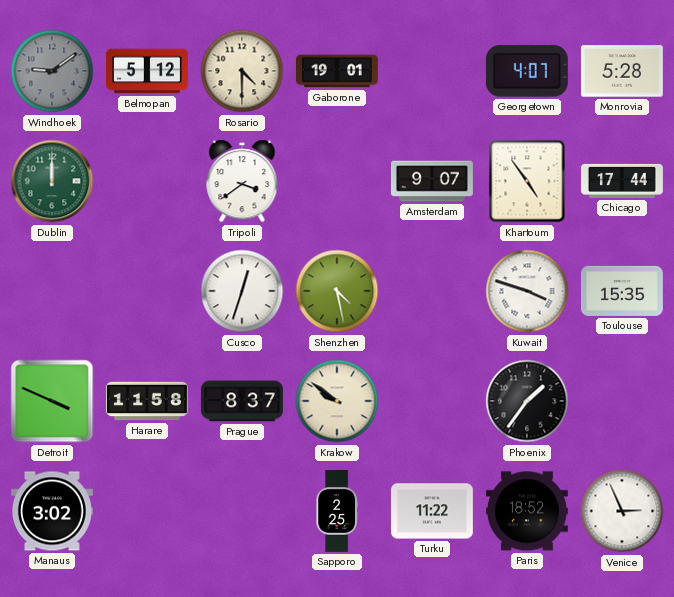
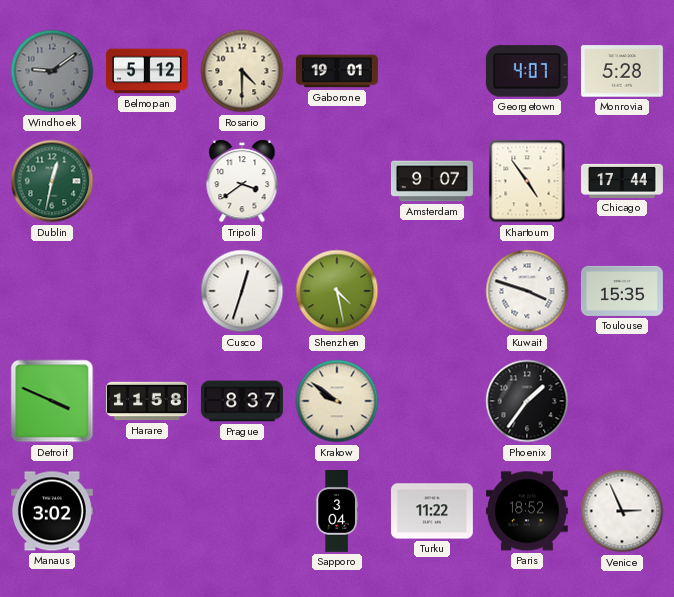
Dublin: 12:00 -> 12:32 (52, 181)
Sapporo: 2:25 -> 3:04 (337, 512)
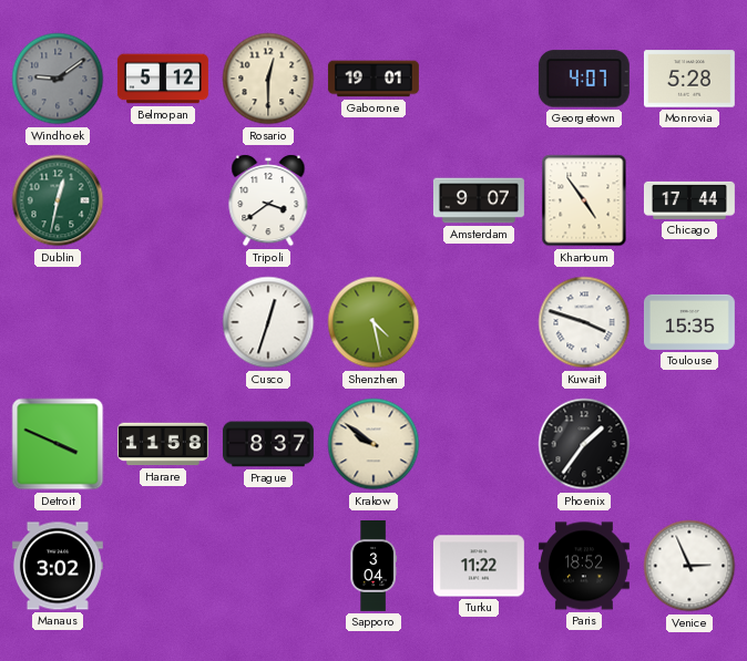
Rosario: 4:30 -> 12:30 (268, 79)
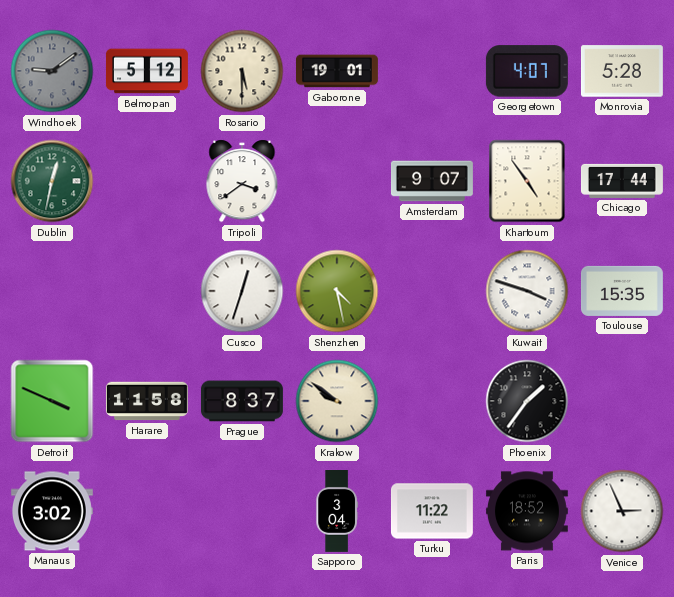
Rosario: 12:30 -> 5:30 (242, 71)
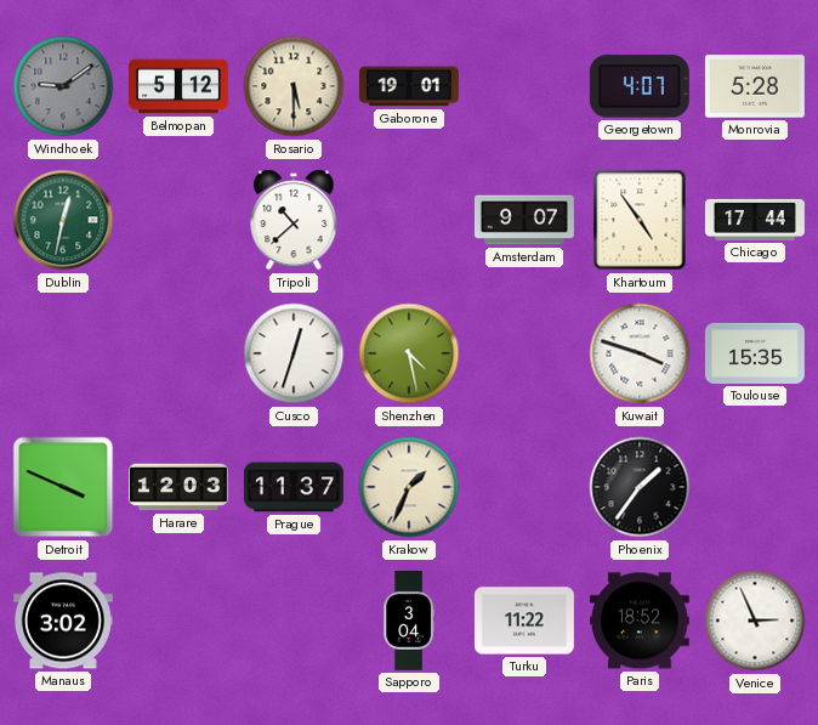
Tripoli: 3:39 -> 10:38 (294, 220)
Harare: 11:58 -> 12:03 (178, 487)
Prague: 8:37 -> 11:37 (294, 487)
Krakow: 9:51 -> 1:34 (409, 487)
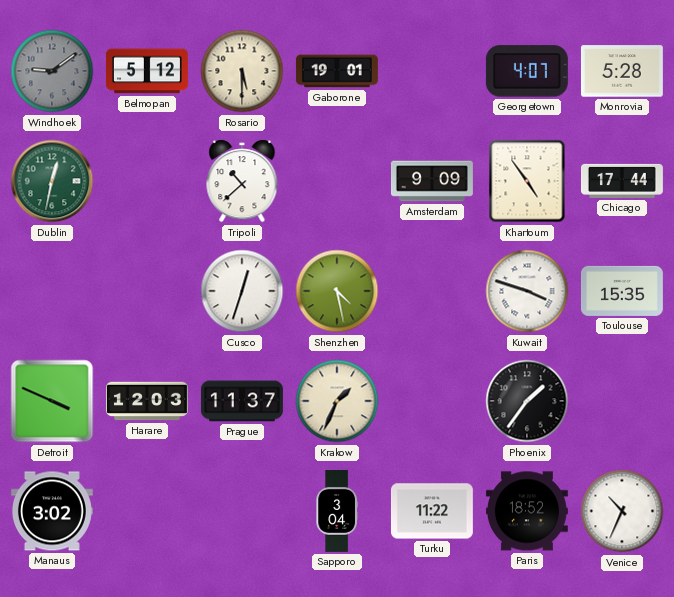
Amsterdam: 9:07 -> 9:09 (432, 181)
Venice: 2:56 -> 10:34 (622, 511)
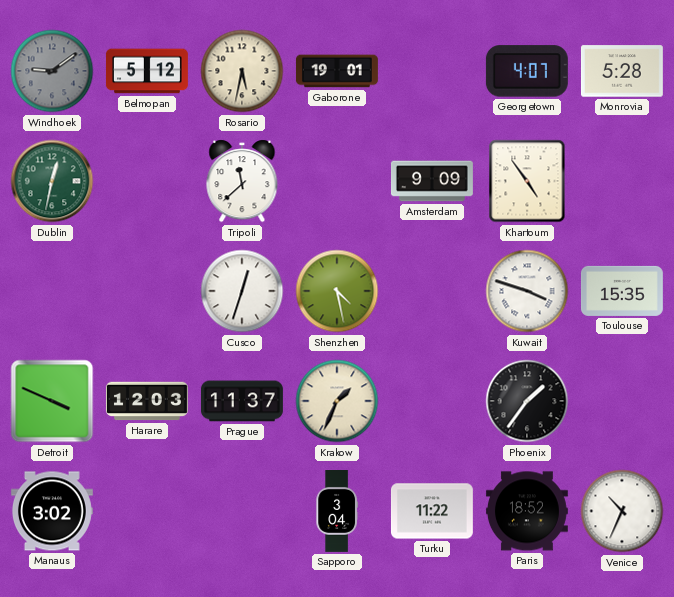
Rosario: 5:30 -> 5:32 (242, 71)
Tripoli: 10:38 -> 11:38 (242, 181)
Chicago: 17:44 -> none (622, 181)
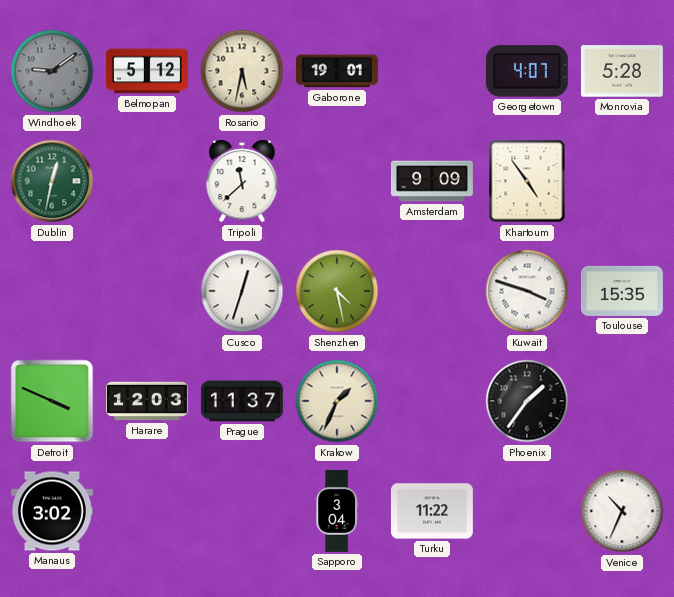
Paris: 18:52 -> none (527, 511)
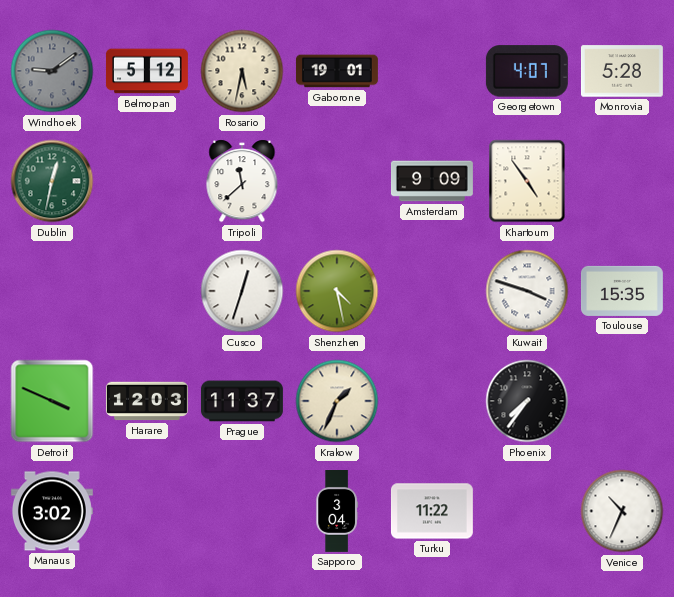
Phoenix: 1:36 -> 7:36 (527, 401)
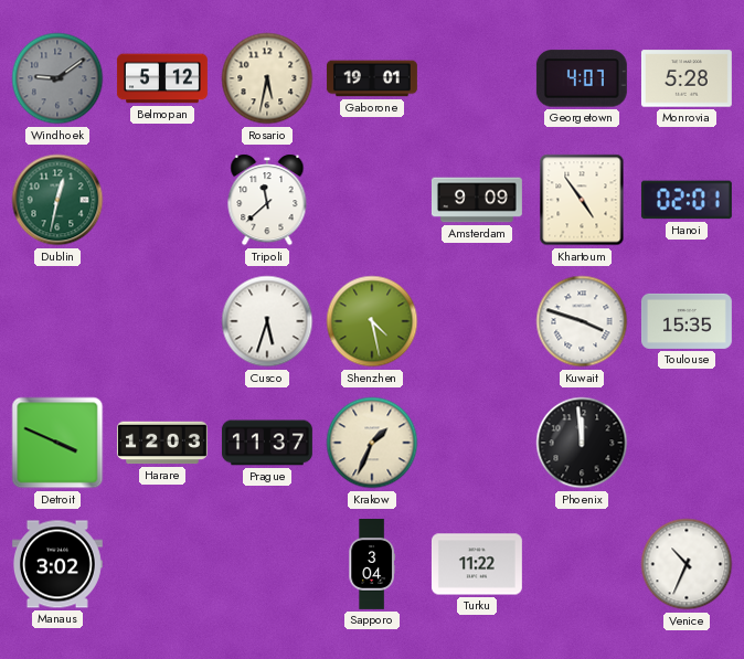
Hanoi: none -> 02:01 (687, 200)
Cusco: 12:33 -> 5:33 (267, 321)
Phoenix: 7:36 -> 11:59 (582, 443)
